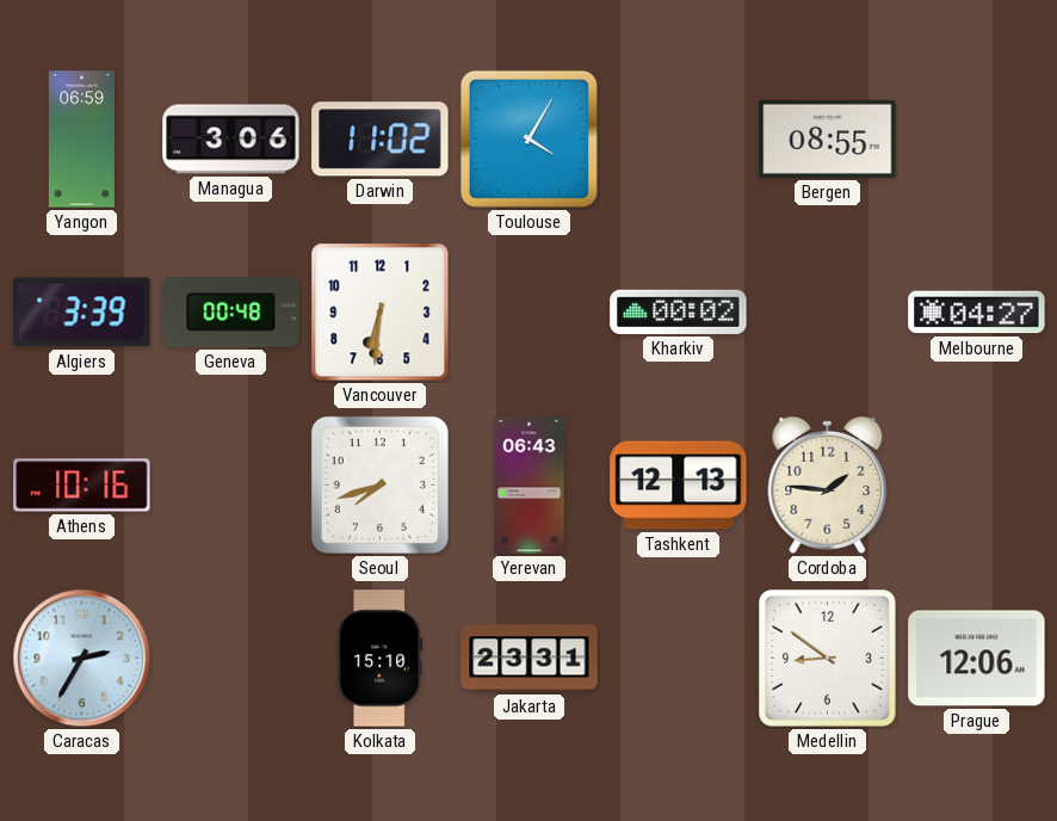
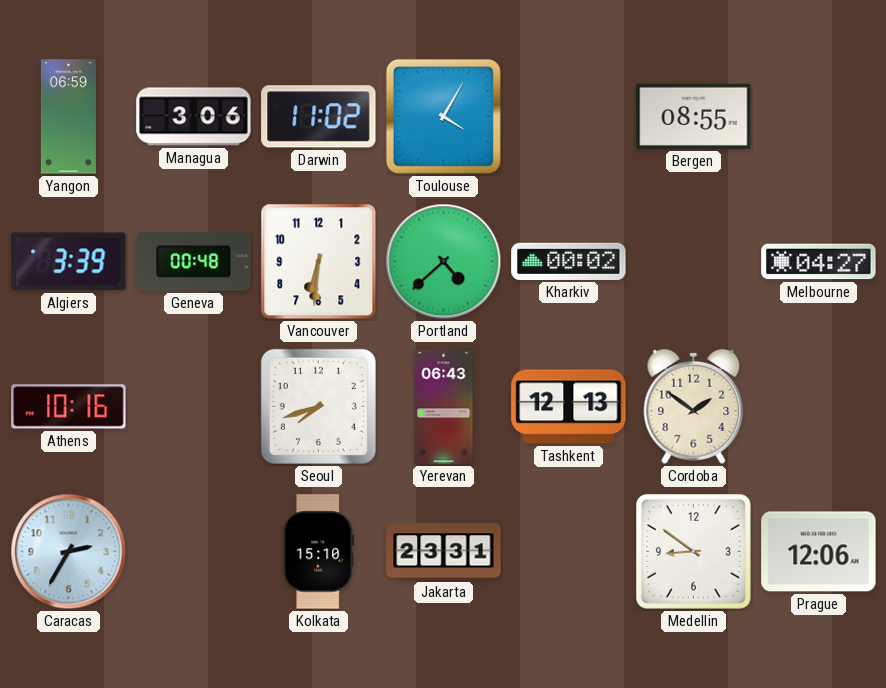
Portland: none -> 4:38 (444, 262)
Cordoba: 1:46 -> 1:51 (694, 406)
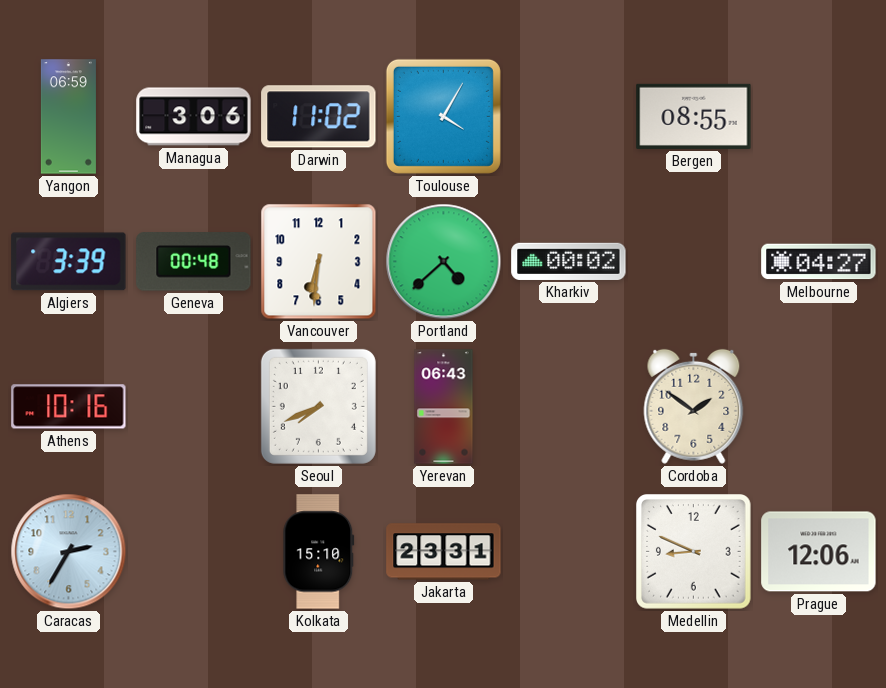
Seoul: 7:42 -> 7:41 (318, 406)
Tashkent: 12:13 -> none (569, 407)
Medellin: 8:51 -> 8:49 (694, 552)
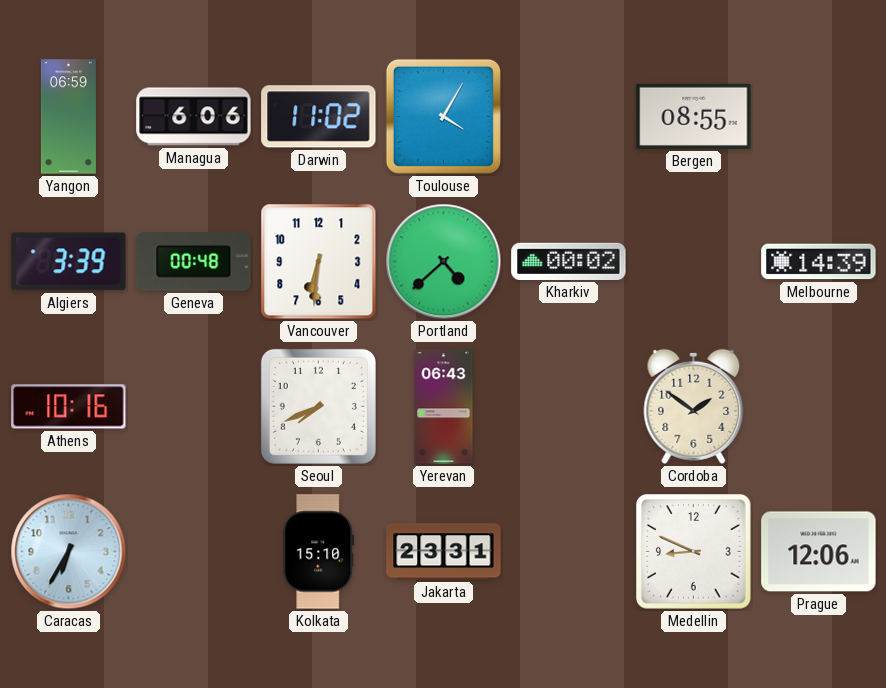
Managua: 3:06 -> 6:06 (194, 117)
Melbourne: 04:27 -> 14:39 (819, 262)
Caracas: 2:35 -> 6:35 (69, 552)
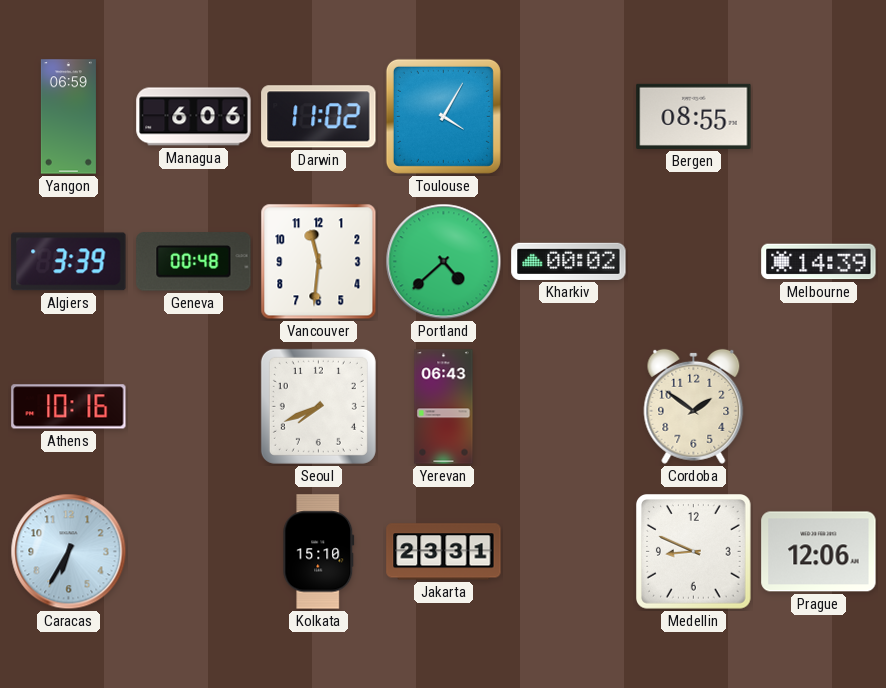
Vancouver: 6:31 -> 11:31 (319, 262)
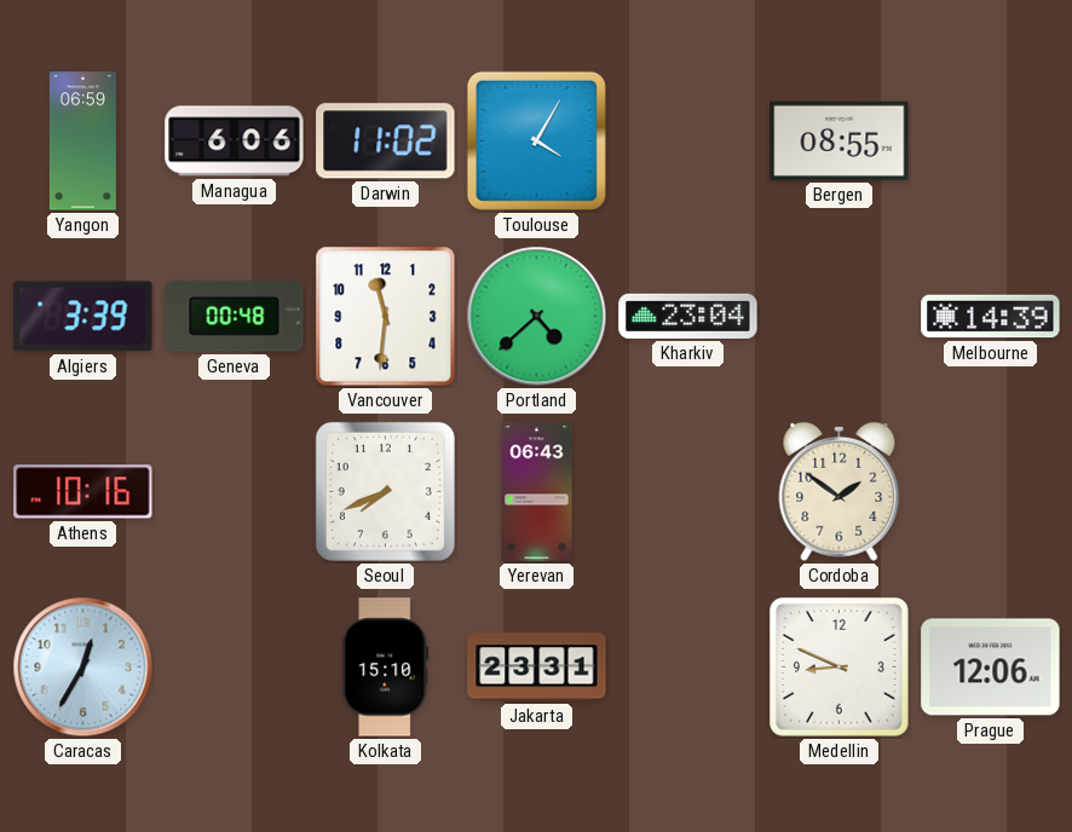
Kharkiv: 00:02 -> 23:04 (688, 316)
Caracas: 6:35 -> 12:35 (83, 668)
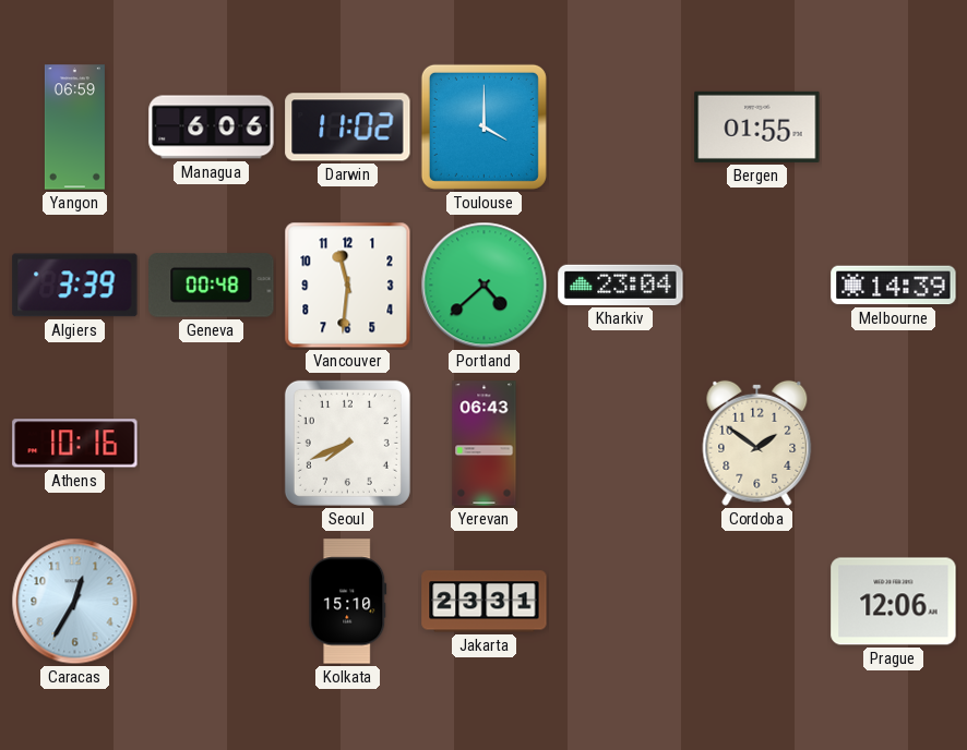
Toulouse: 4:05 -> 4:00 (484, 126)
Bergen: 08:55 -> 01:55 (757, 126)
Medellin: 8:49 -> none (840, 668)
